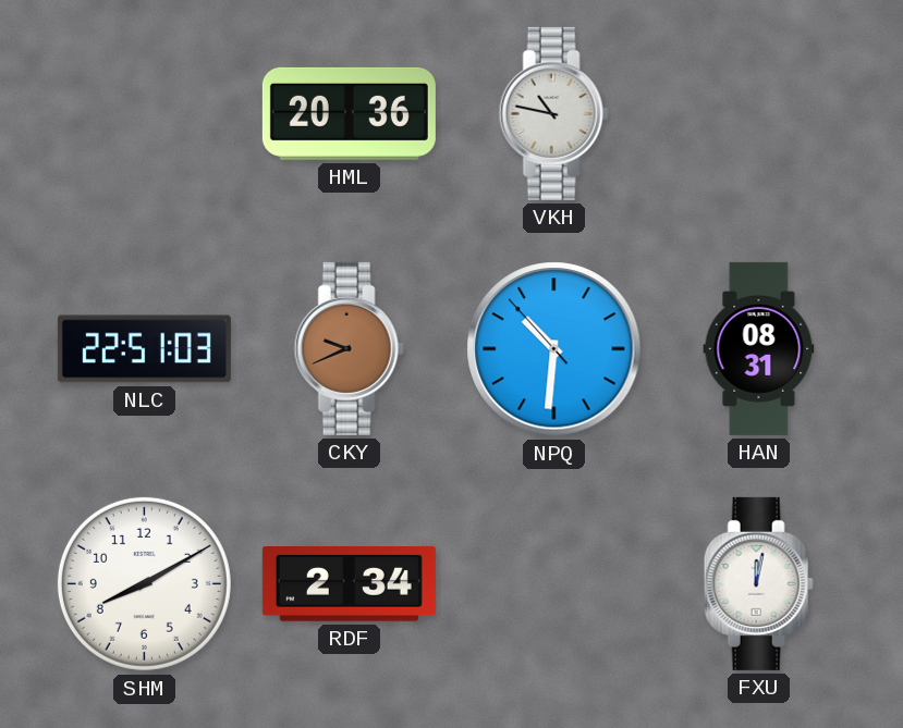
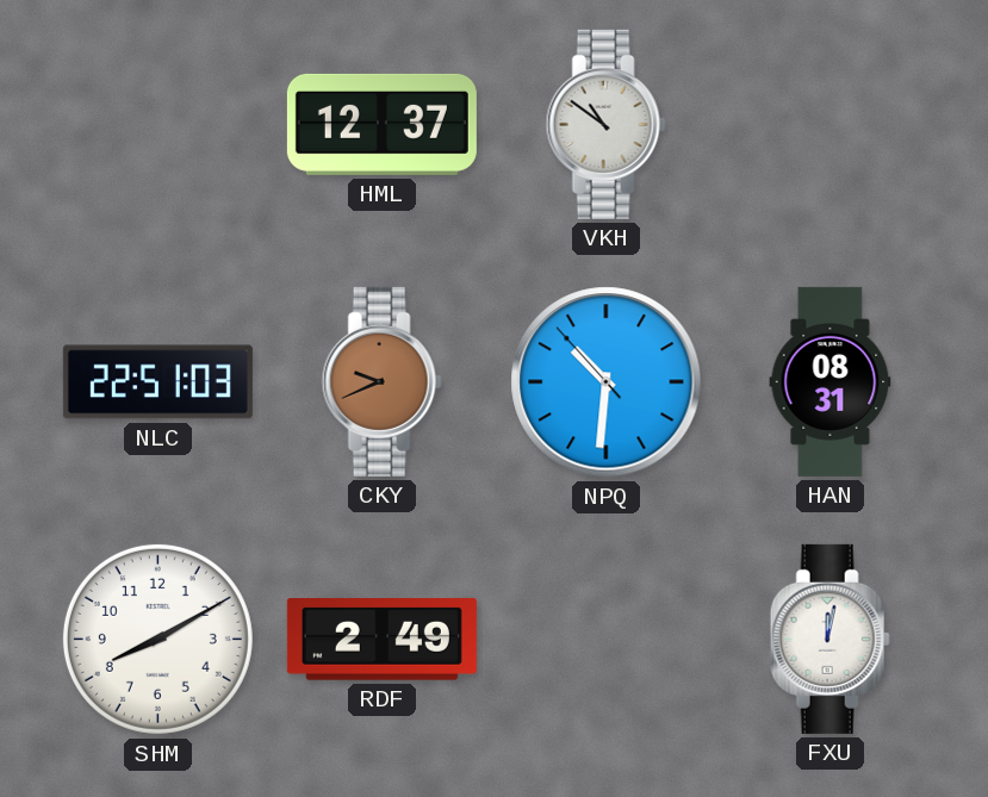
HML: 20:36 -> 12:37 (381, 124)
VKH: 10:47 -> 10:51 (605, 124)
RDF: 2:34 -> 2:49 (381, 640)
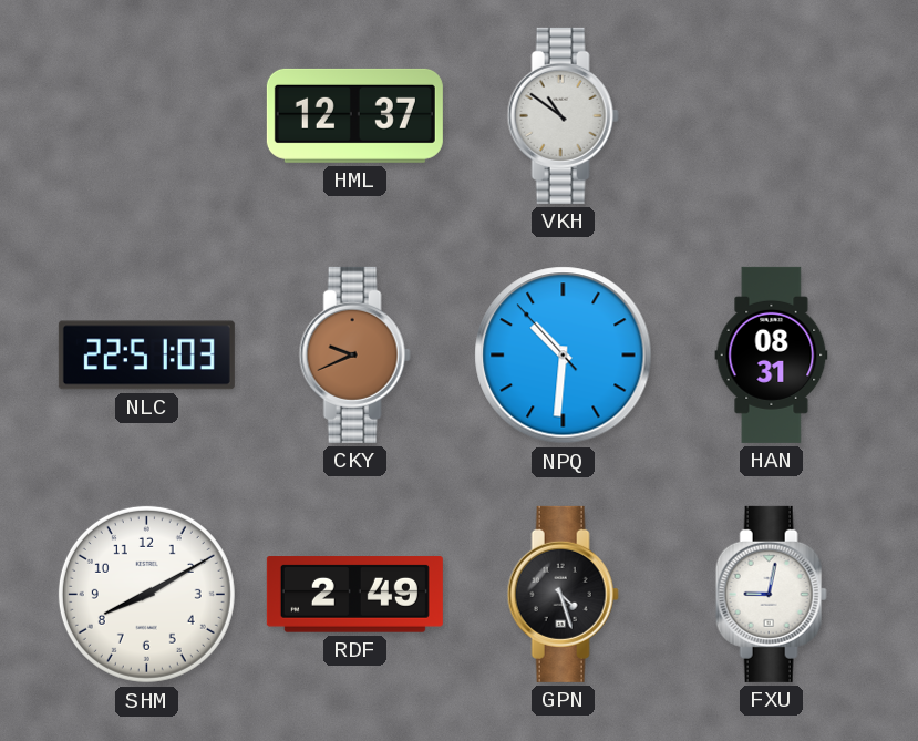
GPN: none -> 4:27 (563, 594)
FXU: 12:02 -> 9:02 (771, 594)
